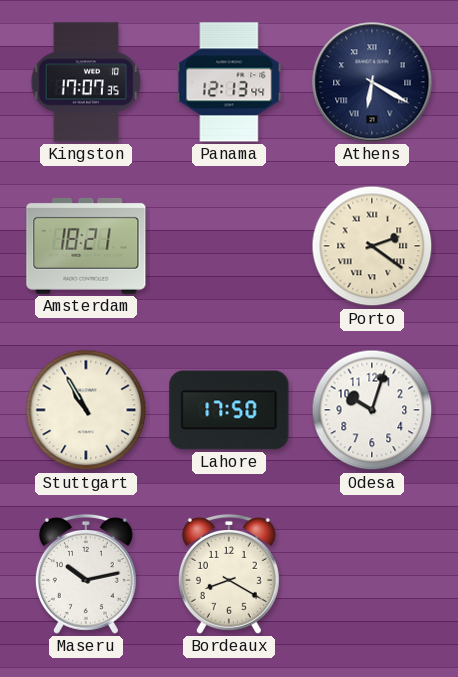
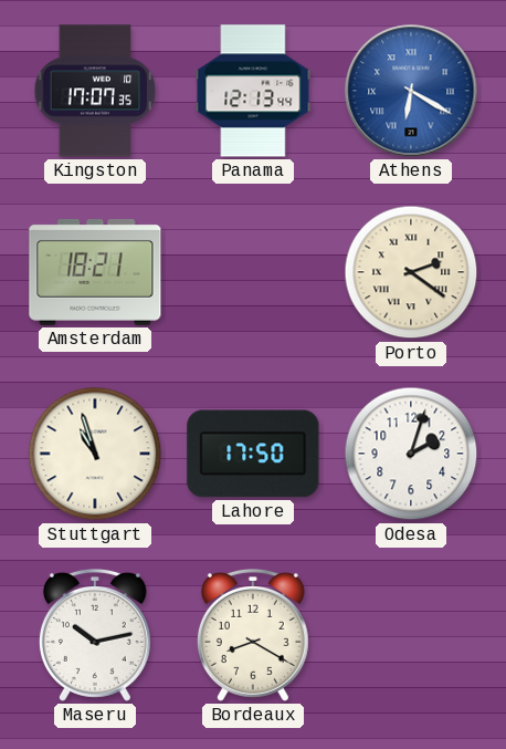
Athens dial: navy -> blue (411, 91)
Stuttgart: 10:55 -> 10:57 (95, 454)
Odesa: 10:03 -> 2:03 (411, 454)
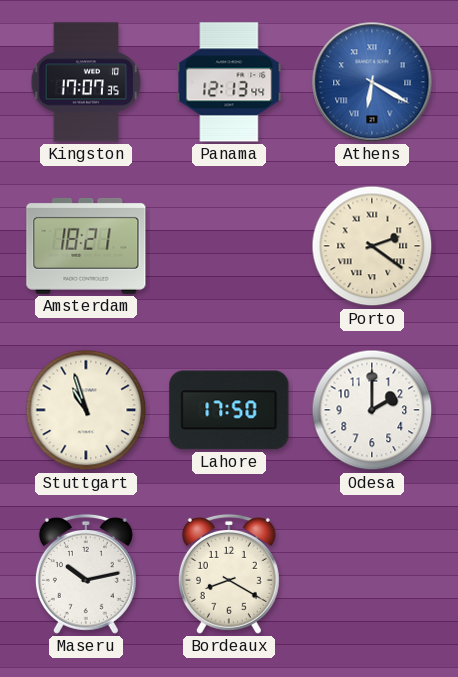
Odesa: 2:03 -> 2:00 (372, 410)
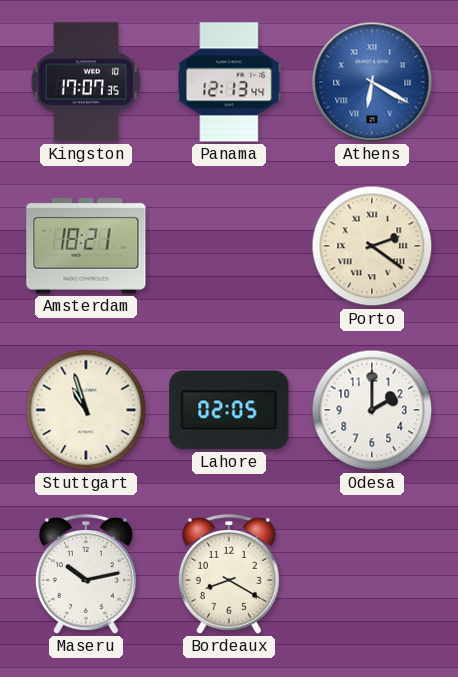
Lahore: 17:50 -> 02:05 (229, 410)
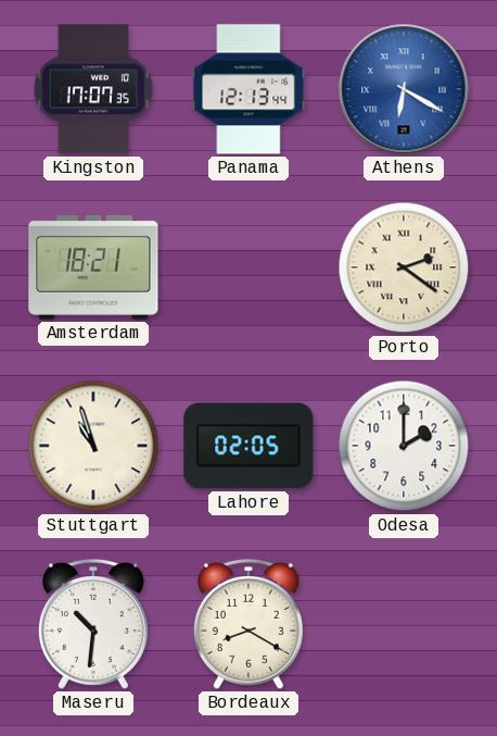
Maseru: 10:13 -> 10:31 (93, 624)
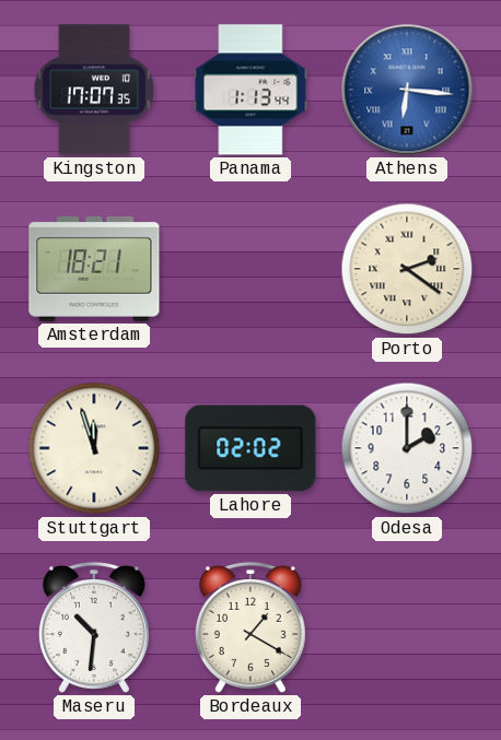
Panama: 12:13 -> 1:13 (250, 90)
Athens: 6:20 -> 6:16 (407, 90)
Stuttgart: 10:57 -> 11:57 (94, 448)
Lahore: 02:05 -> 02:02 (250, 448)
Bordeaux: 8:20 -> 1:20 (250, 627)
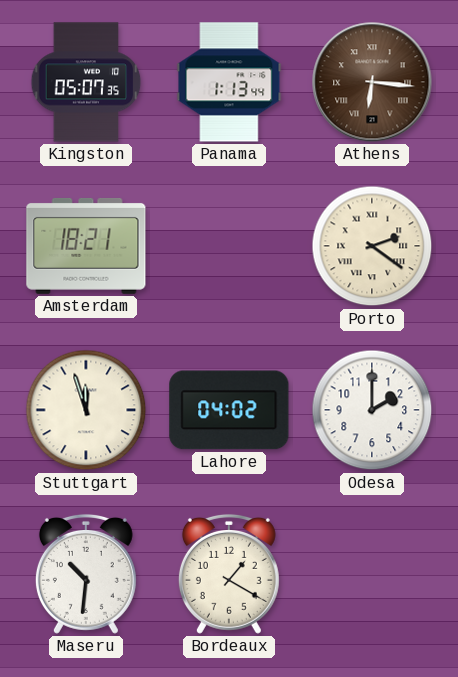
Kingston: 17:07 -> 05:07 (86, 82)
Athens dial: blue -> brown (372, 82)
Lahore: 02:02 -> 04:02 (229, 410)
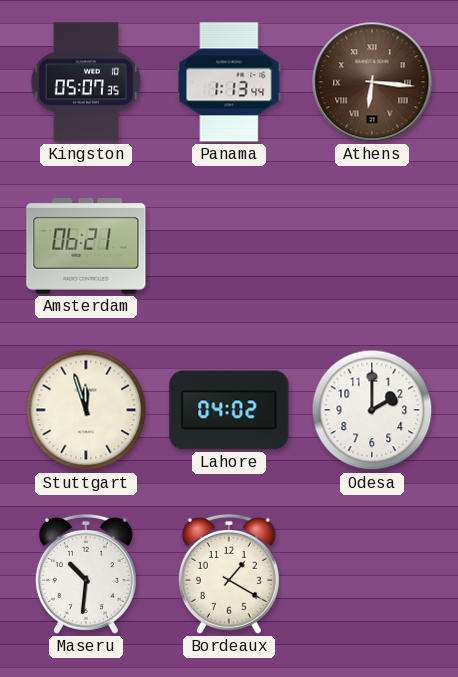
Amsterdam: 18:21 -> 06:21 (86, 246)
Porto: 2:21 -> none (372, 246)
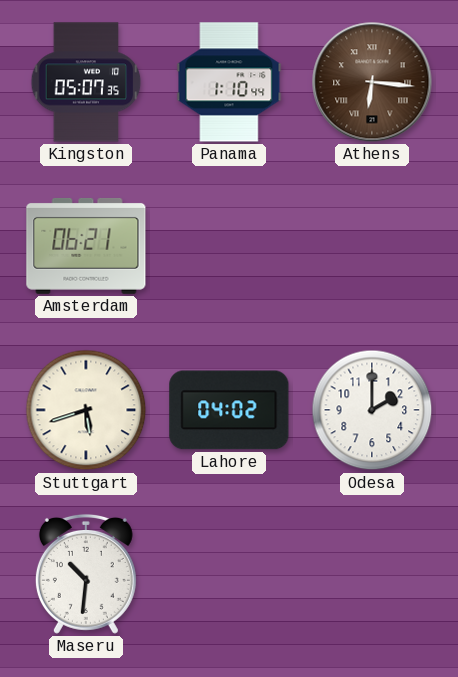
Panama: 1:13 -> 1:10 (229, 82)
Stuttgart: 11:57 -> 5:42 (86, 410)
Bordeaux: 1:20 -> none (229, 574)
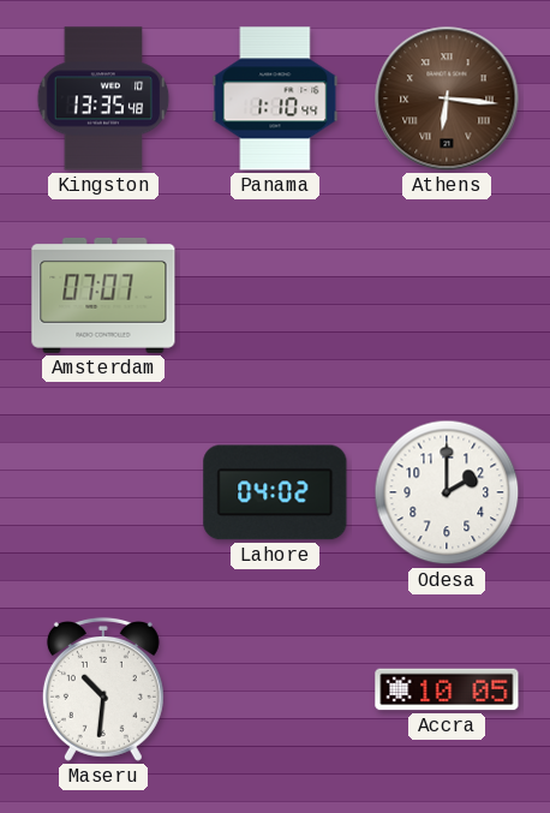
Kingston: 05:07 -> 13:35 (103, 98)
Amsterdam: 06:21 -> 07:07 (103, 295)
Stuttgart: 5:42 -> none (86, 410)
Accra: none -> 10:05 (447, 689)
